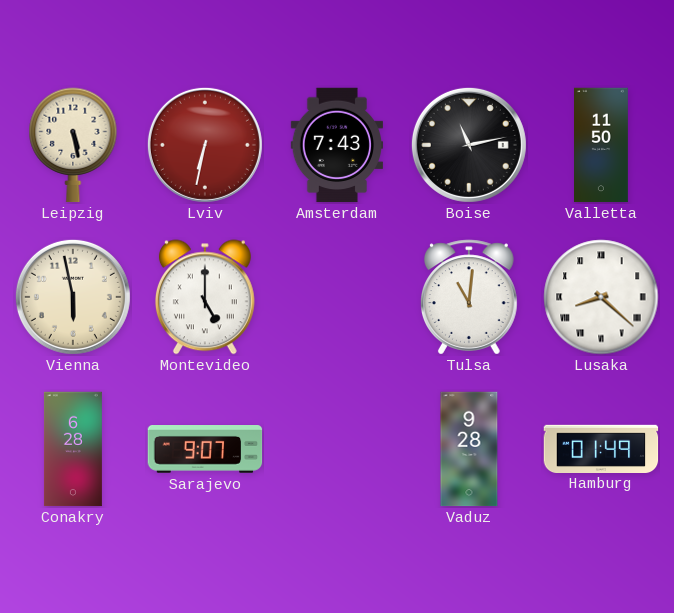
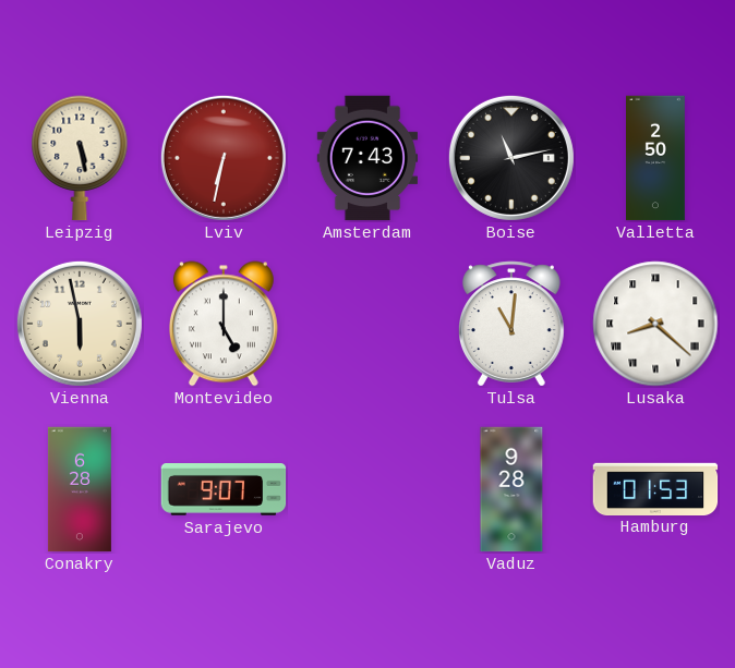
Valletta: 11:50 -> 2:50 (656, 158)
Hamburg: 01:49 -> 01:53 (655, 488)
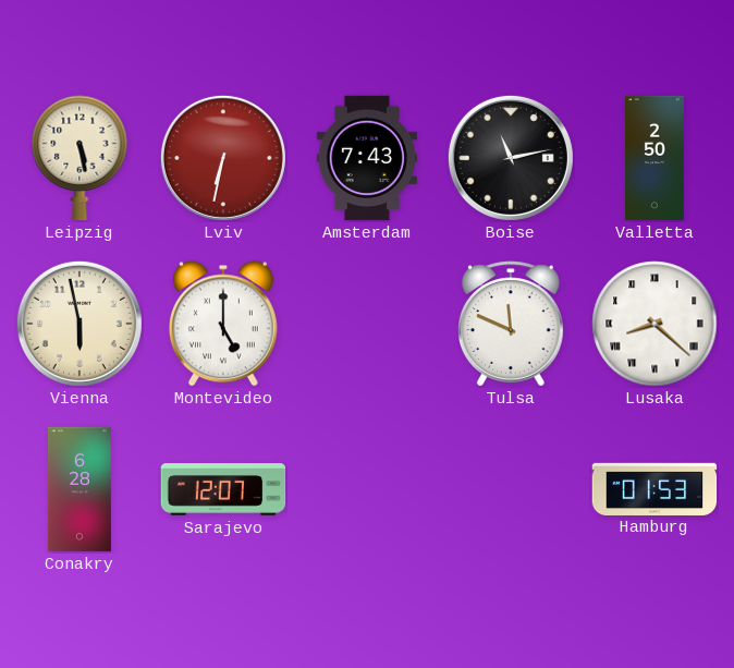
Tulsa: 11:01 -> 11:49 (512, 324)
Sarajevo: 9:07 -> 12:07 (223, 490)
Vaduz: 9:28 -> none (511, 489)
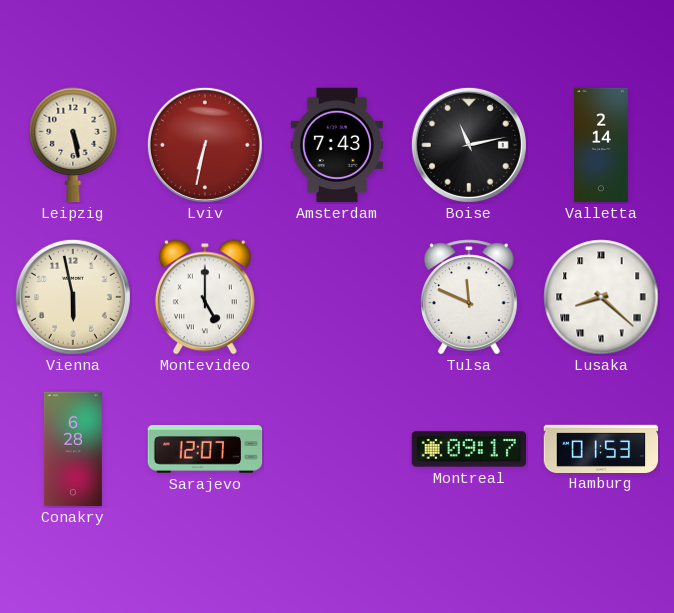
Valletta: 2:50 -> 2:14 (602, 145)
Montreal: none -> 09:17 (469, 449)
